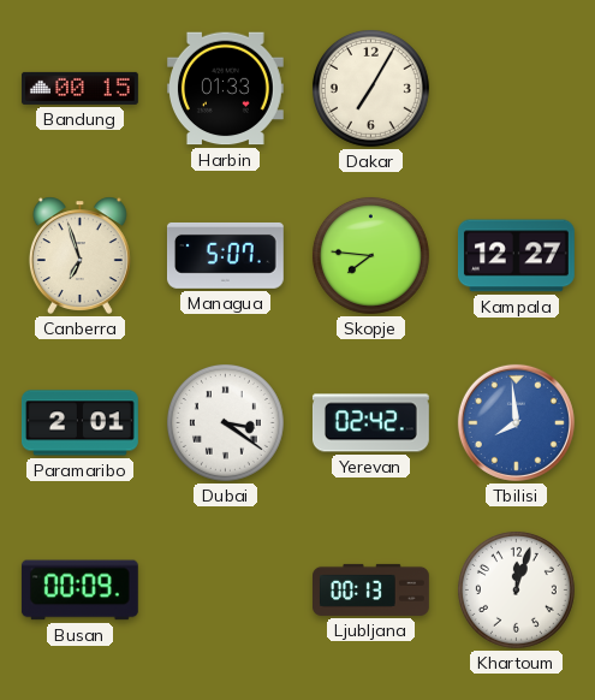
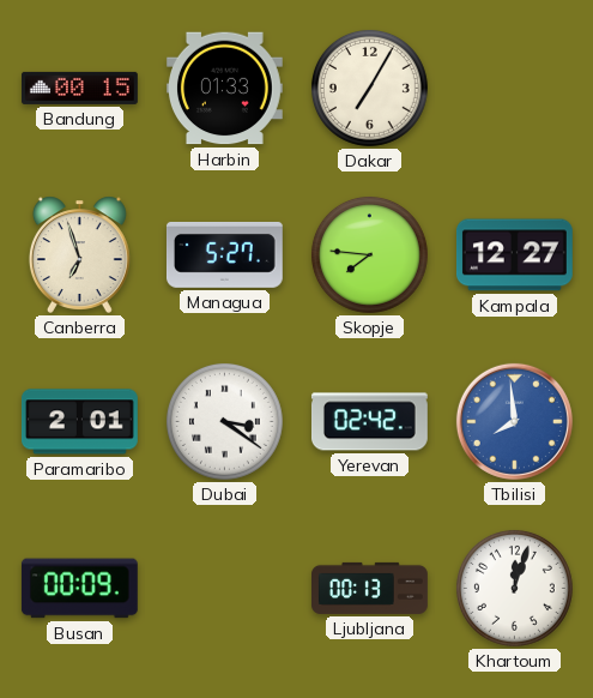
Managua: 5:07 -> 5:27 (224, 254)
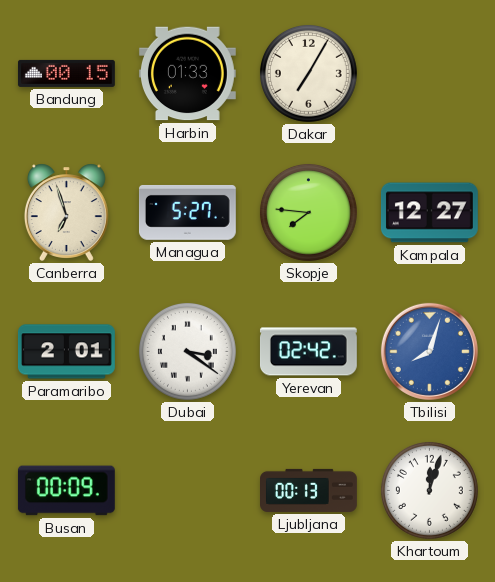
Tbilisi: 7:59 -> 8:03 (429, 351)
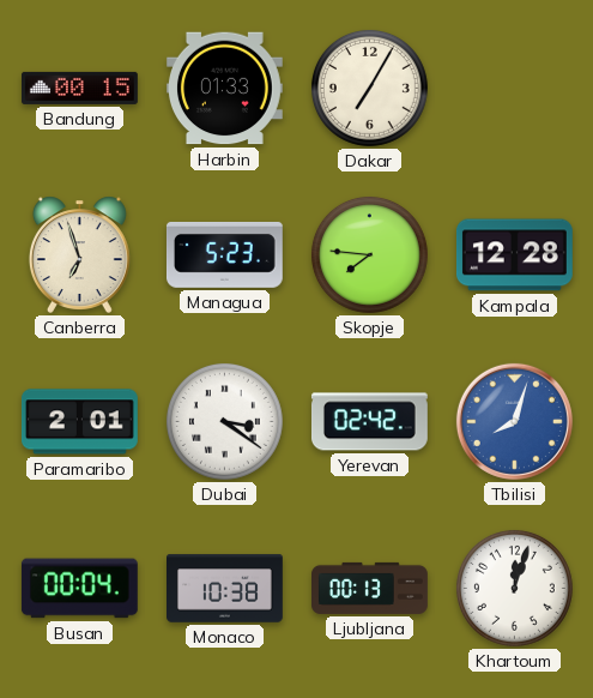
Managua: 5:27 -> 5:23 (224, 254)
Kampala: 12:27 -> 12:28 (514, 255)
Busan: 00:09 -> 00:04 (79, 589)
Monaco: none -> 10:38 (225, 589)
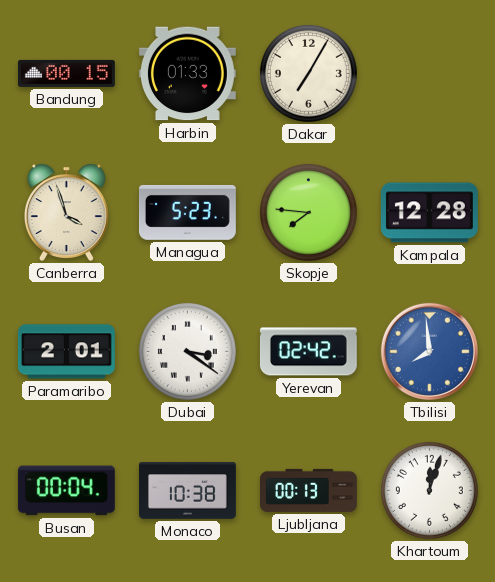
Canberra: 6:57 -> 3:57 (66, 212)
Tbilisi: 8:03 -> 7:59 (429, 351)
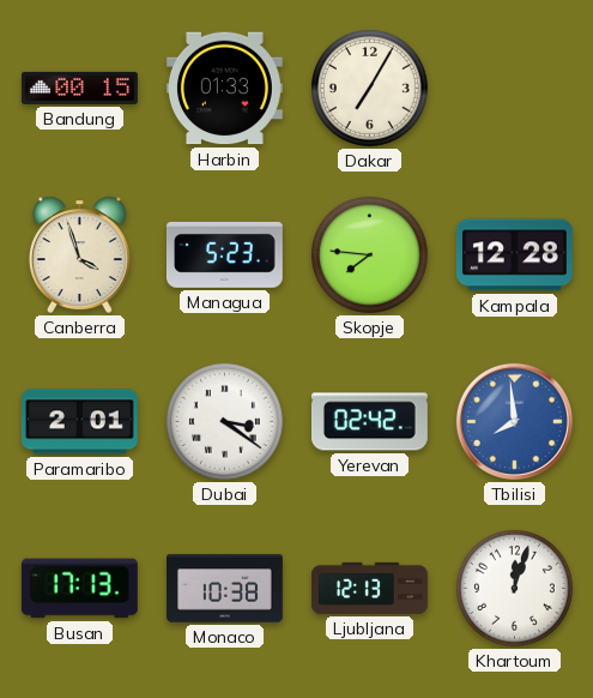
Busan: 00:04 -> 17:13 (79, 589)
Ljubljana: 00:13 -> 12:13 (370, 588)
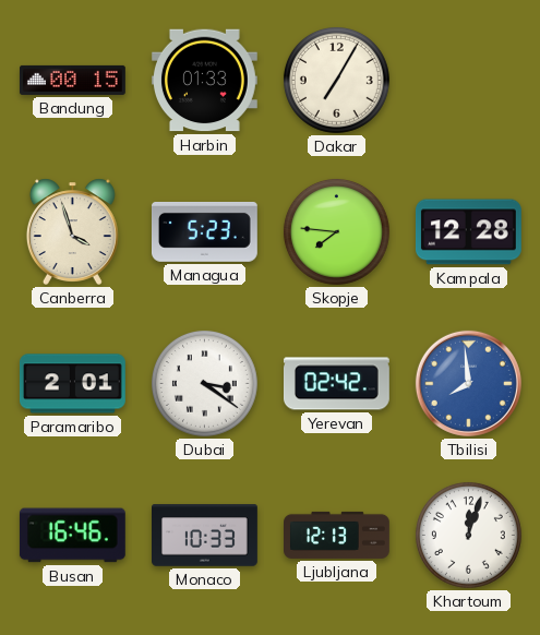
Busan: 17:13 -> 16:46 (72, 536)
Monaco: 10:38 -> 10:33 (205, 536)
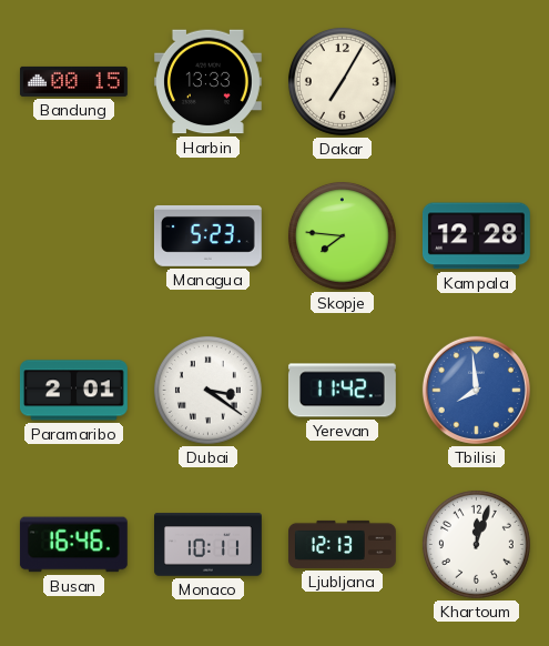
Harbin: 01:33 -> 13:33 (207, 82)
Canberra: 3:57 -> none (72, 231)
Yerevan: 02:42 -> 11:42 (342, 391)
Monaco: 10:33 -> 10:11 (209, 545)
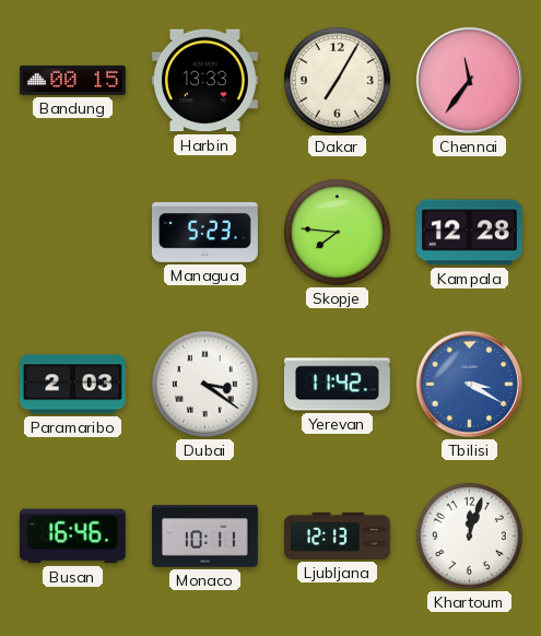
Chennai: none -> 11:36 (469, 80)
Paramaribo: 2:01 -> 2:03 (73, 385)
Tbilisi: 7:59 -> 3:20 (469, 384)
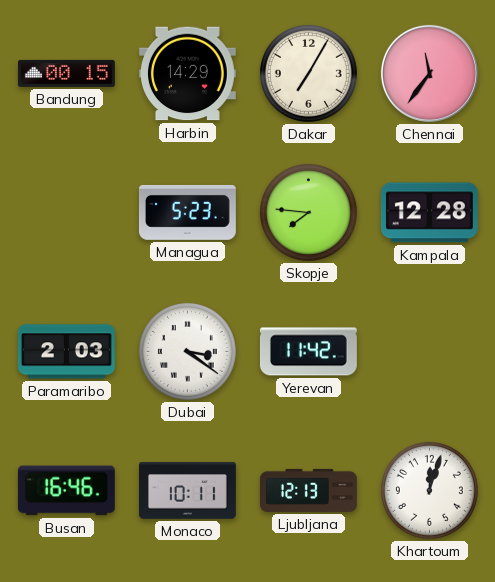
Harbin: 13:33 -> 14:29 (187, 74)
Tbilisi: 3:20 -> none (469, 384)
